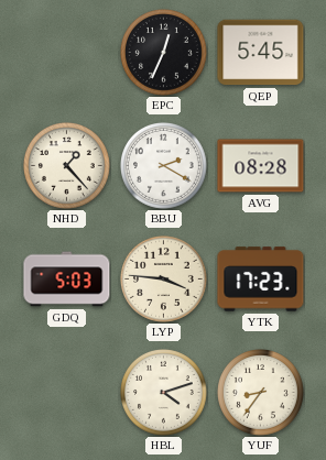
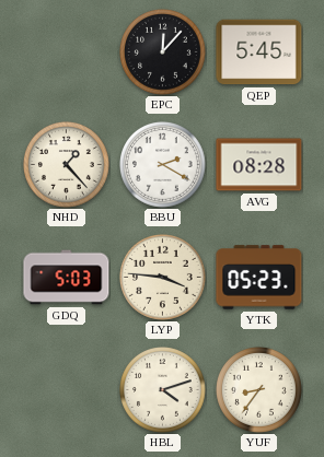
EPC: 12:34 -> 12:07 (163, 52)
YTK: 17:23 -> 05:23 (259, 278)
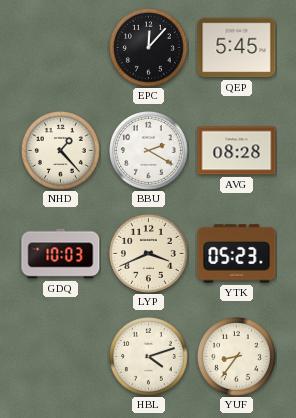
GDQ: 5:03 -> 10:03 (61, 254)
LYP: 3:46 -> 3:41 (149, 254)
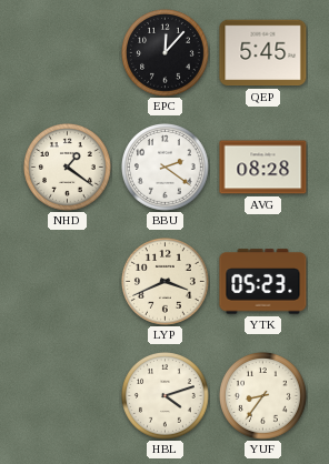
NHD: 1:23 -> 1:21 (68, 168)
BBU: 2:20 -> 2:21 (166, 168)
GDQ: 10:03 -> none (61, 254)
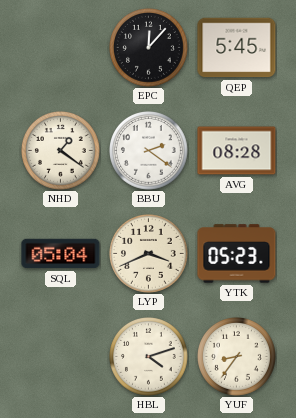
SQL: none -> 05:04 (61, 254)
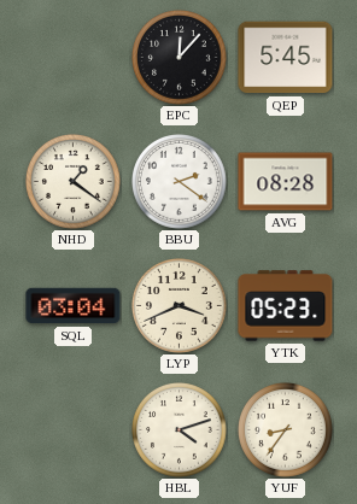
SQL: 05:04 -> 03:04 (74, 306)
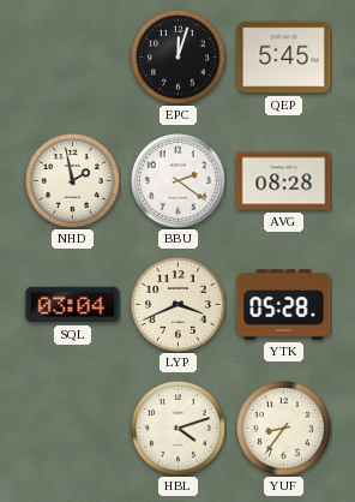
EPC: 12:07 -> 12:03 (179, 58)
NHD: 1:21 -> 1:58 (73, 181)
YTK: 05:23 -> 05:28 (284, 305)
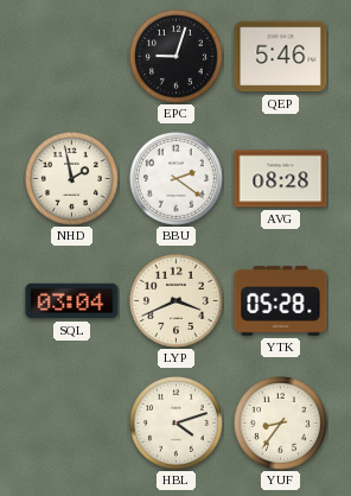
EPC: 12:03 -> 9:03 (177, 57)
QEP: 5:45 -> 5:46 (281, 57)
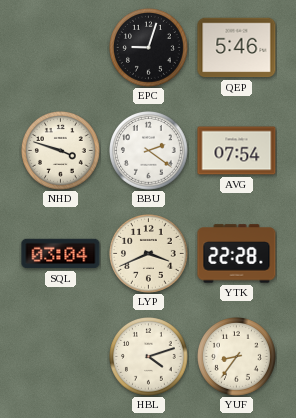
NHD: 1:58 -> 3:48 (61, 151)
AVG: 08:28 -> 07:54 (237, 151)
YTK: 05:28 -> 22:28 (237, 254)
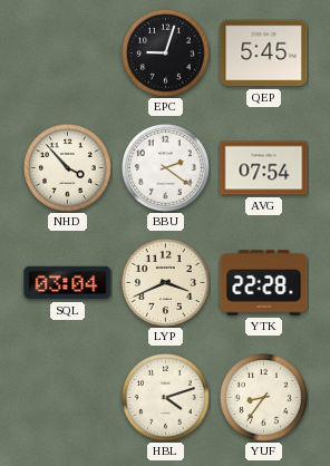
QEP: 5:46 -> 5:45 (264, 54)
NHD: 3:48 -> 3:53 (68, 168)
